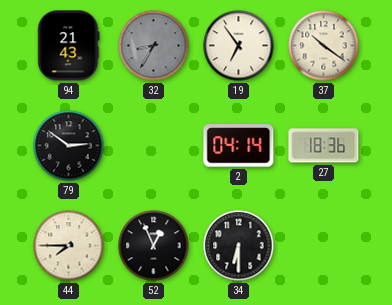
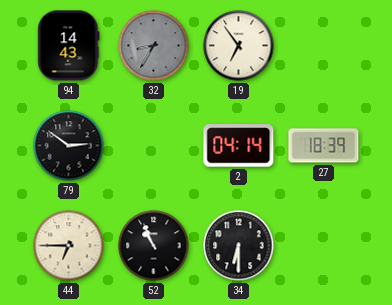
94: 21:43 -> 14:43 (69, 46)
37: 10:21 -> none (324, 46)
27: 18:36 -> 18:39 (324, 146)
44: 7:45 -> 6:45 (69, 246)
52: 12:56 -> 10:56 (154, 246)
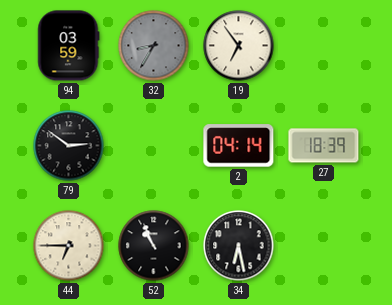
94: 14:43 -> 03:59 (69, 46)
34: 6:30 -> 6:28 (239, 246)
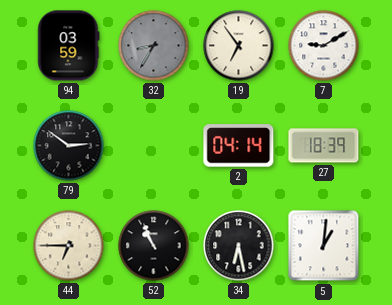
7: none -> 9:10 (324, 46)
5: none -> 1:01 (324, 246)
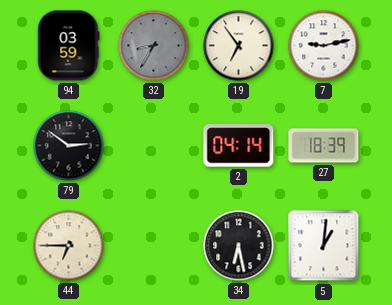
7: 9:10 -> 9:13 (324, 46)
52: 10:56 -> none (154, 246)
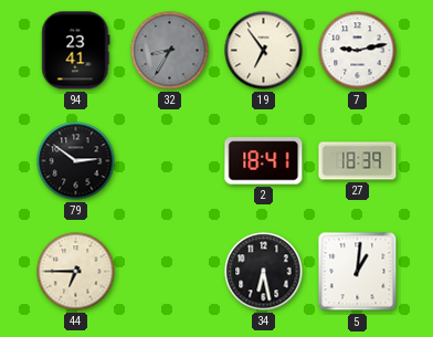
94: 03:59 -> 23:41 (76, 51)
2: 04:14 -> 18:41 (264, 161)
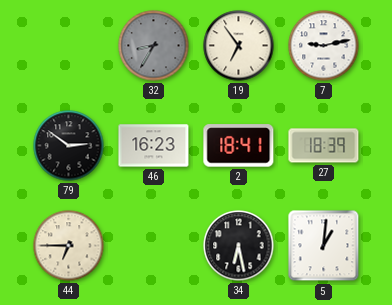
94: 23:41 -> none (76, 51)
46: none -> 16:23 (154, 146)
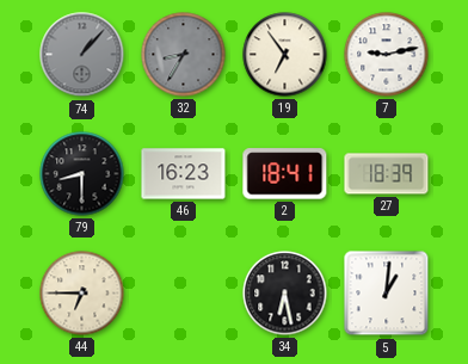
74: none -> 1:07 (82, 55)
79: 2:51 -> 8:30 (82, 174)
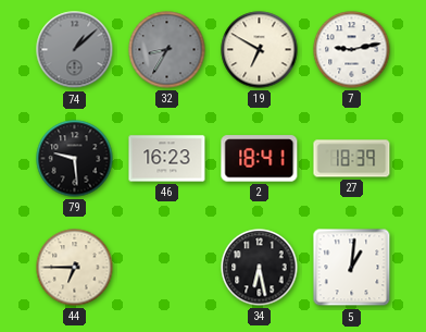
74: 1:07 -> 1:08 (75, 50)
19: 6:54 -> 6:50 (260, 50)
79: 8:30 -> 9:29 (75, 159)
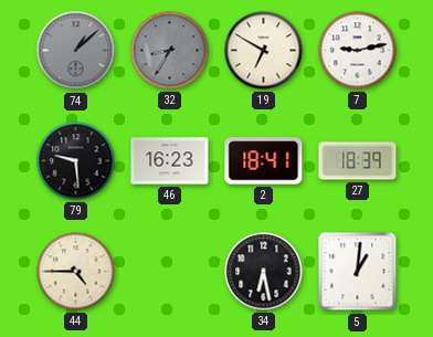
44: 6:45 -> 4:45 (76, 272)
